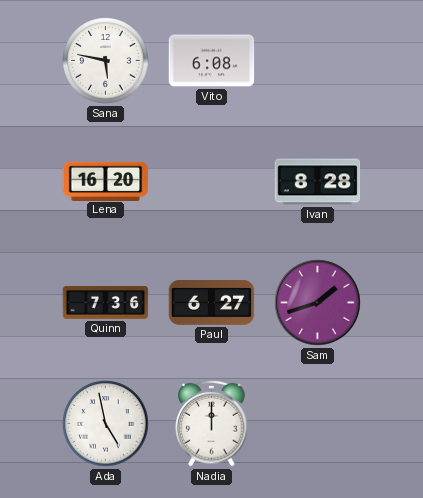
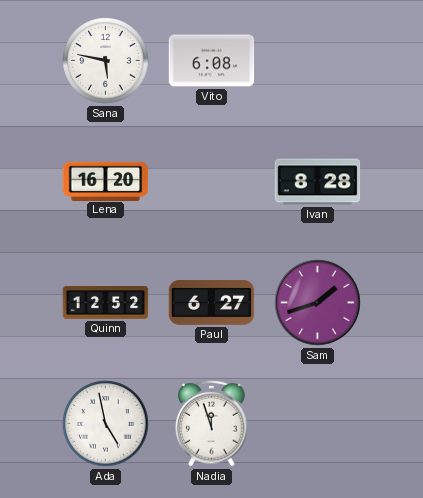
Quinn: 7:36 -> 12:52 (106, 302)
Nadia: 12:00 -> 11:57 (212, 423)
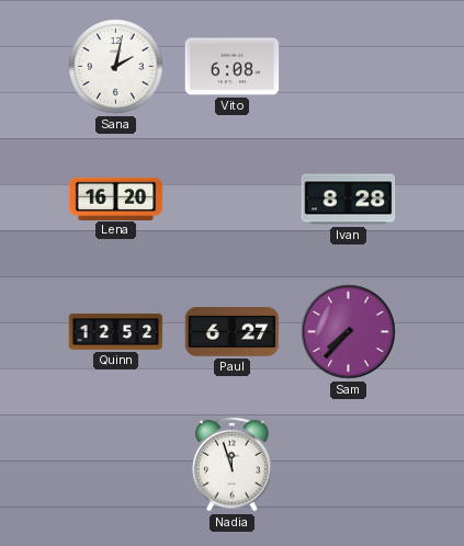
Sana: 5:47 -> 2:02 (116, 67)
Sam: 1:42 -> 7:37 (349, 332)
Ada: 4:58 -> none (106, 424)
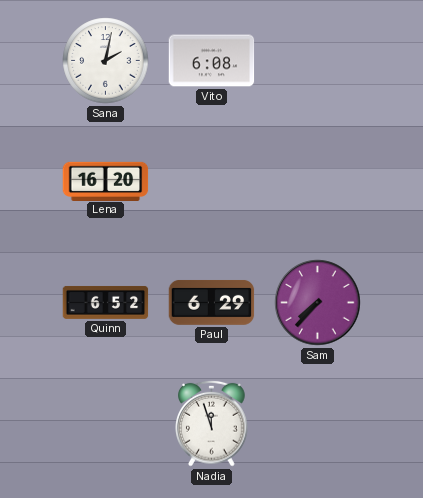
Ivan: 8:28 -> none (349, 200)
Quinn: 12:52 -> 6:52 (106, 302)
Paul: 6:27 -> 6:29 (212, 302)
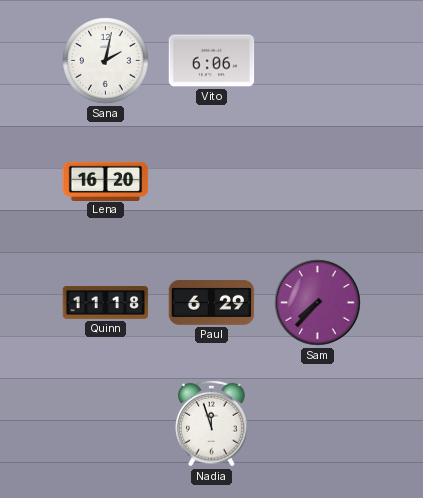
Vito: 6:08 -> 6:06 (212, 61)
Quinn: 6:52 -> 11:18 (106, 302)
